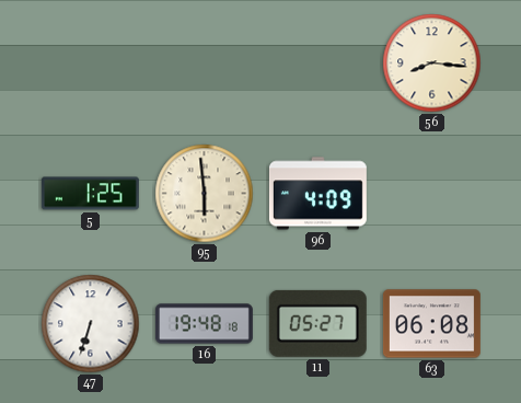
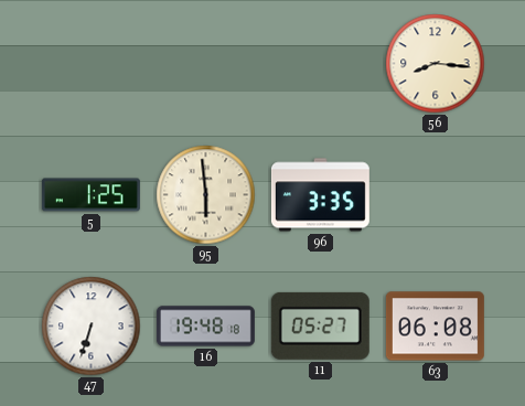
96: 4:09 -> 3:35 (320, 195)
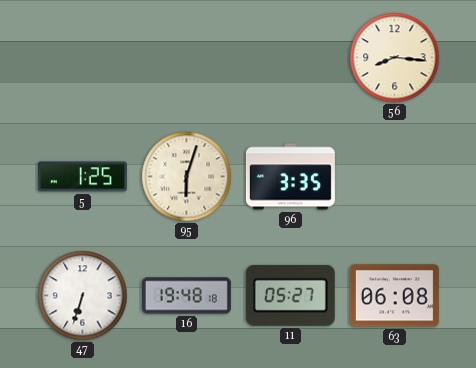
95: 5:59 -> 6:03 (187, 177)
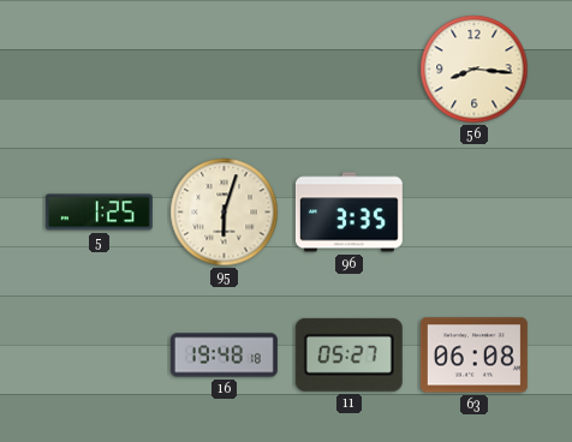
47: 6:33 -> none (83, 296)
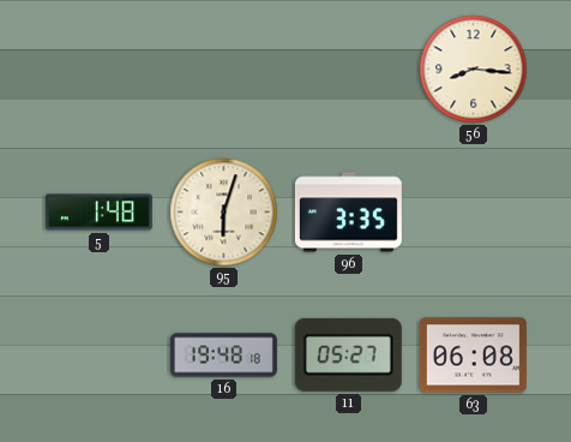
5: 1:25 -> 1:48 (98, 213)
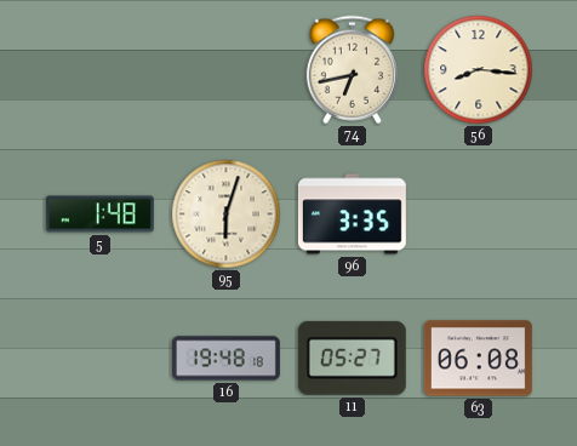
74: none -> 6:43 (352, 70)
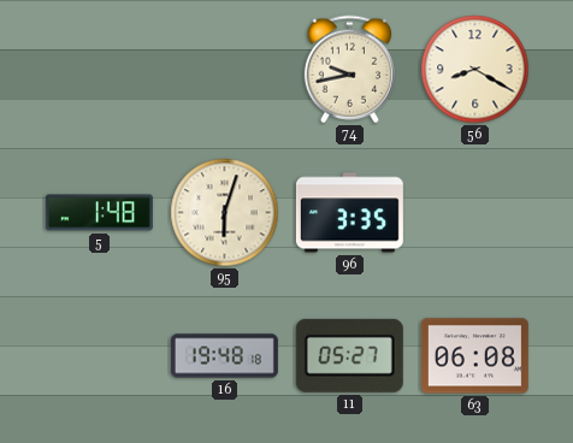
74: 6:43 -> 9:43 (349, 70)
56: 8:16 -> 8:20 (475, 70)
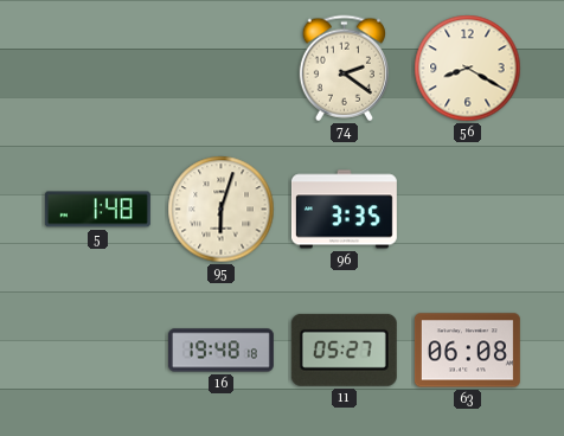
74: 9:43 -> 2:21 (344, 69)
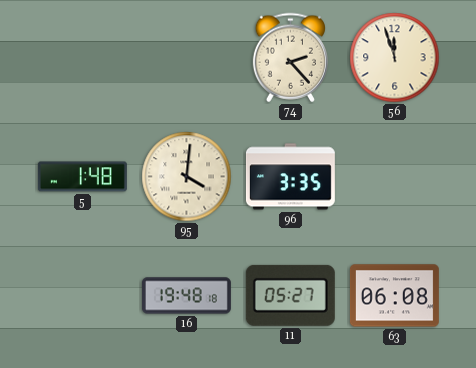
74: 2:21 -> 2:23 (290, 58)
56: 8:20 -> 11:57 (395, 58)
95: 6:03 -> 4:01 (187, 177)
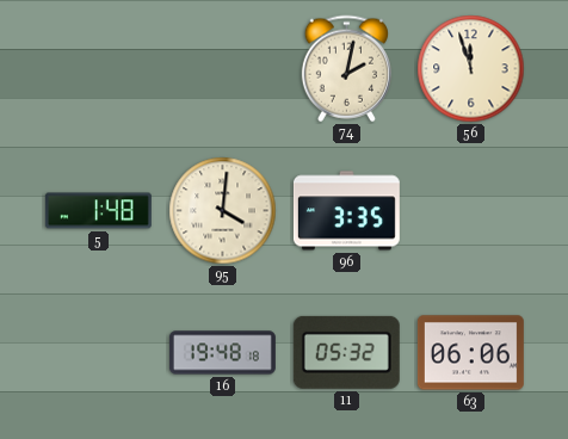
74: 2:23 -> 2:02 (346, 69)
11: 05:27 -> 05:32 (346, 352)
63: 06:08 -> 06:06 (470, 353)
